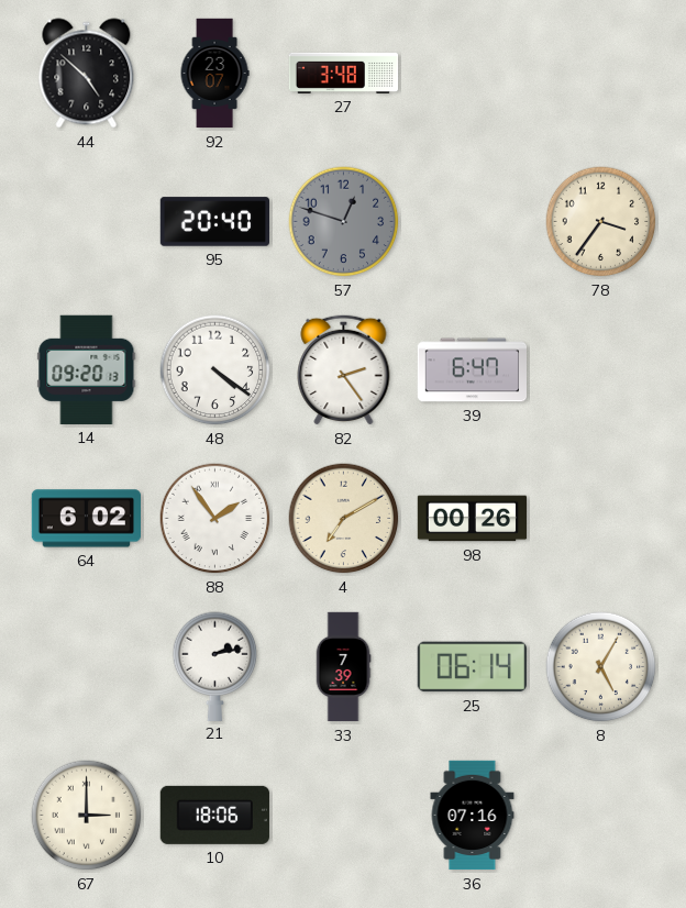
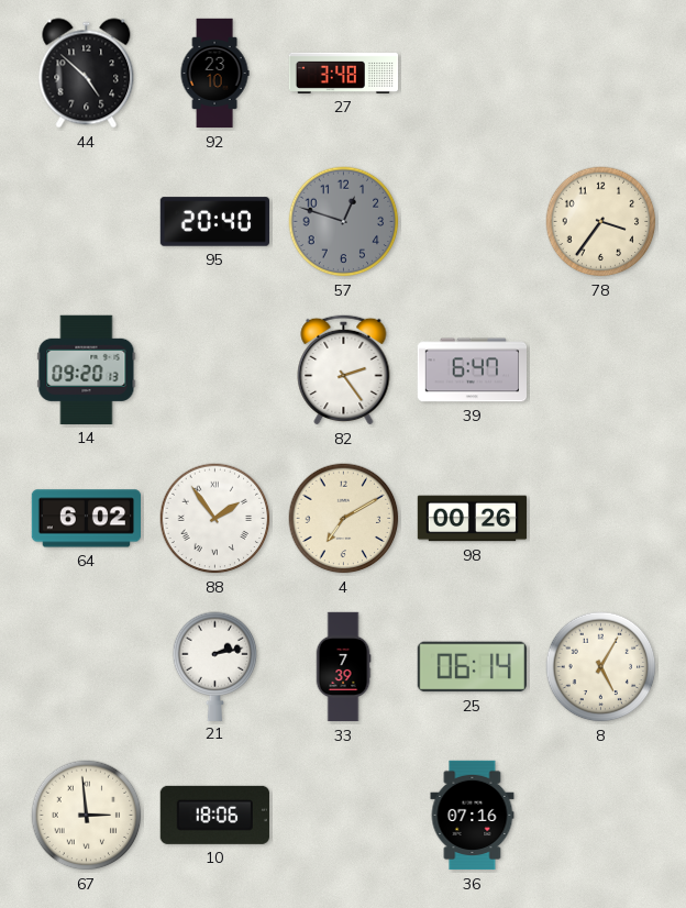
92: 23:07 -> 23:10 (214, 74)
48: 4:21 -> none (215, 370)
67: 3:00 -> 2:59 (87, 816)
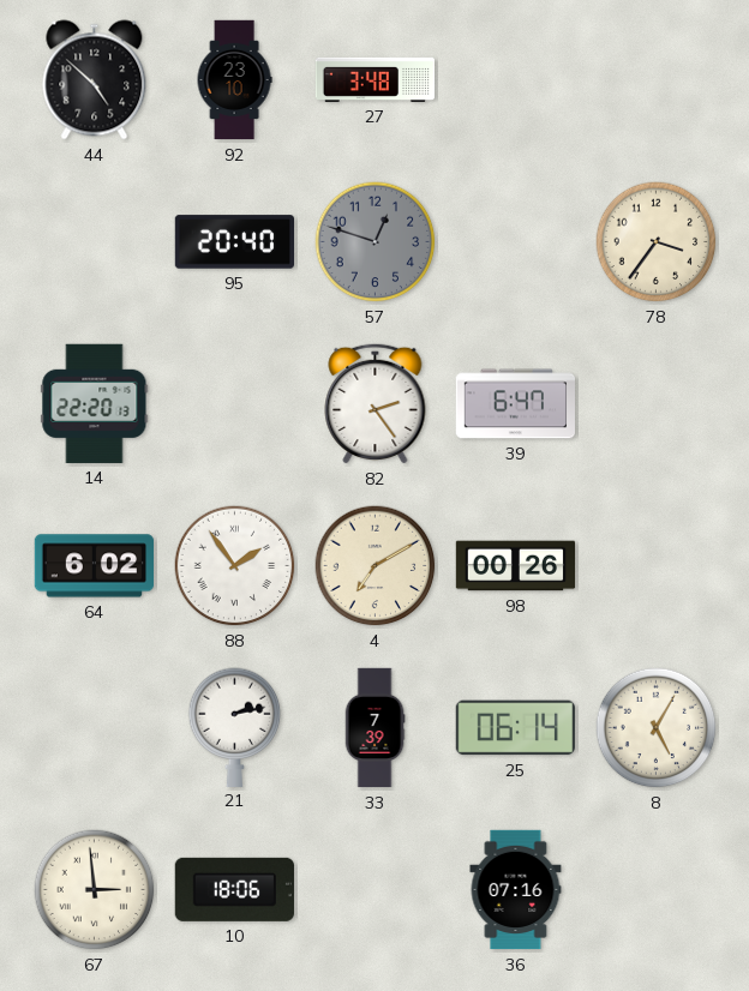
14: 09:20 -> 22:20 (95, 403)
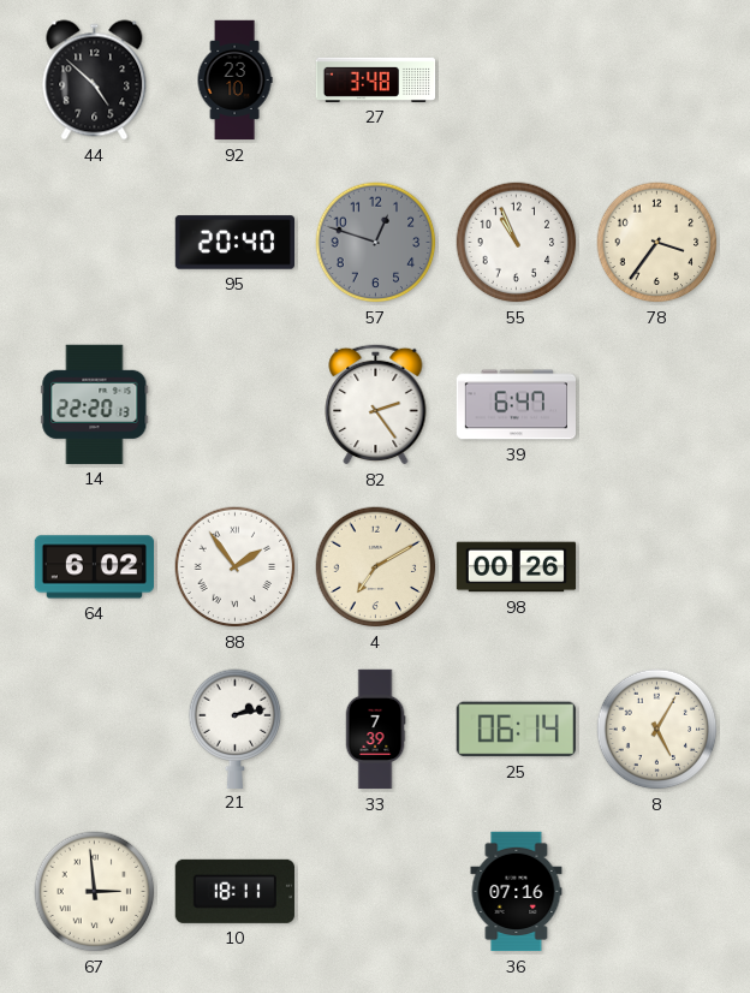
55: none -> 10:56 (517, 243)
10: 18:06 -> 18:11 (234, 891)
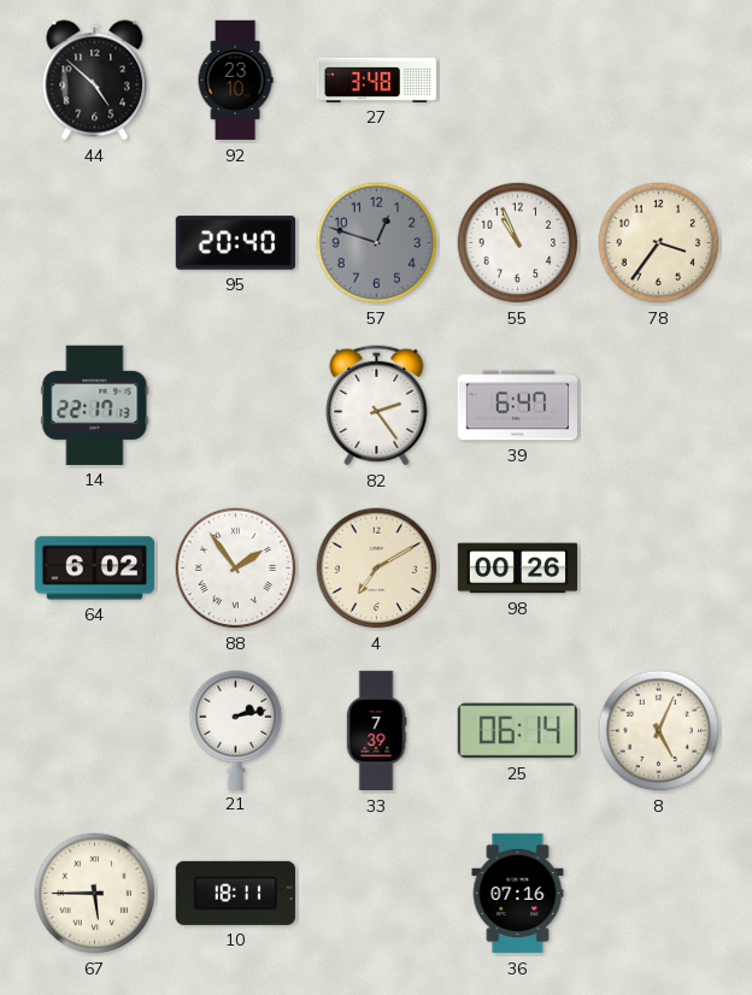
14: 22:20 -> 22:17 (95, 405)
8: 5:05 -> 5:04 (659, 731)
67: 2:59 -> 5:45 (95, 894)
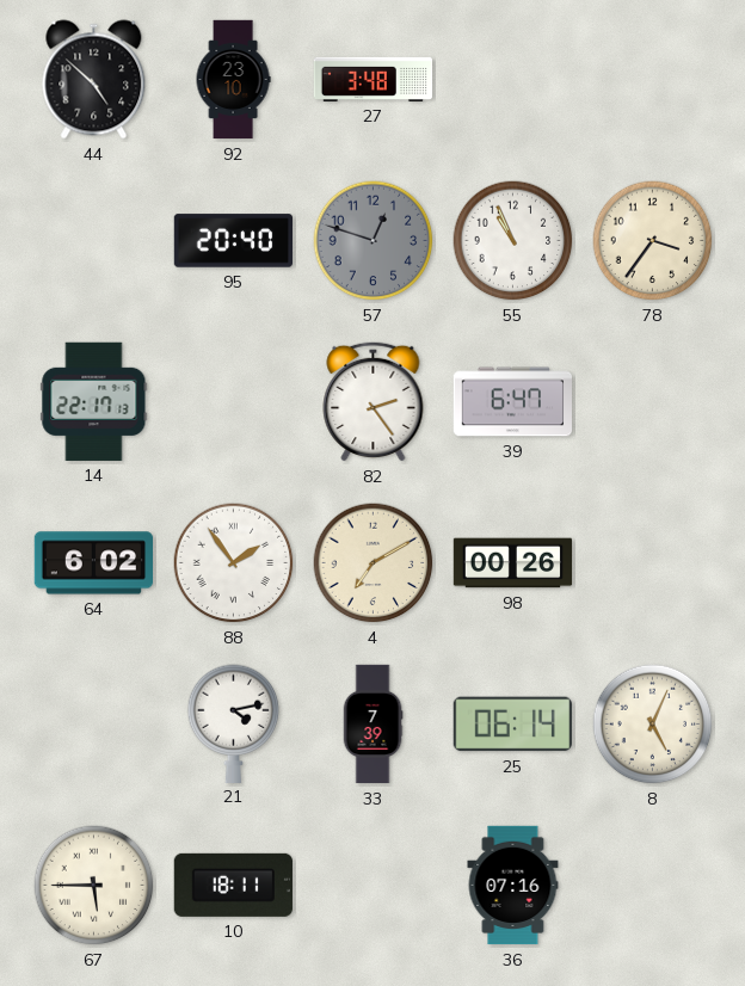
21: 2:13 -> 4:13 (234, 723)
